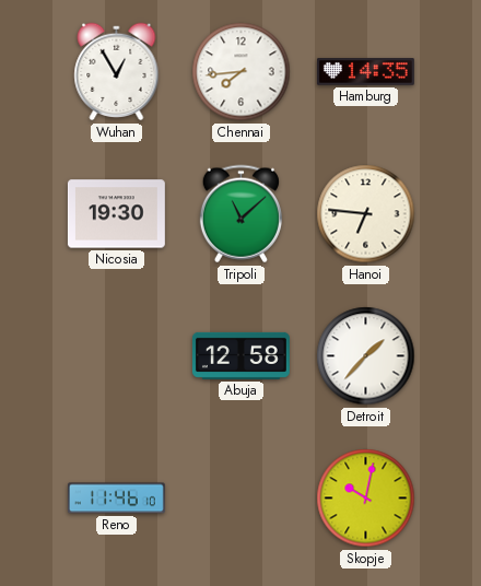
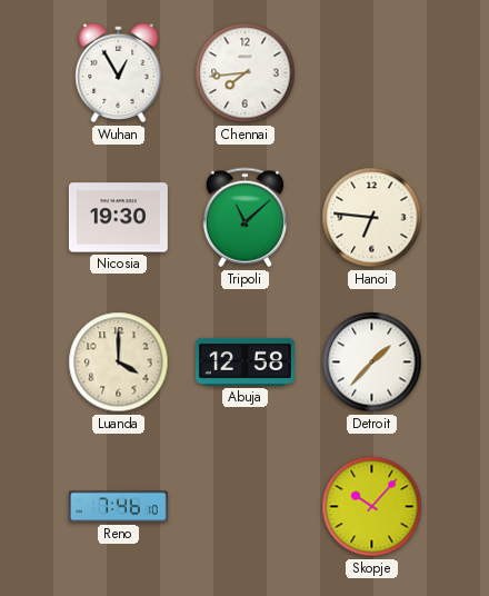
Hamburg: 14:35 -> none (365, 72)
Luanda: none -> 4:00 (119, 362)
Reno: 11:46 -> 7:46 (118, 507)
Skopje: 10:02 -> 10:07 (372, 507)
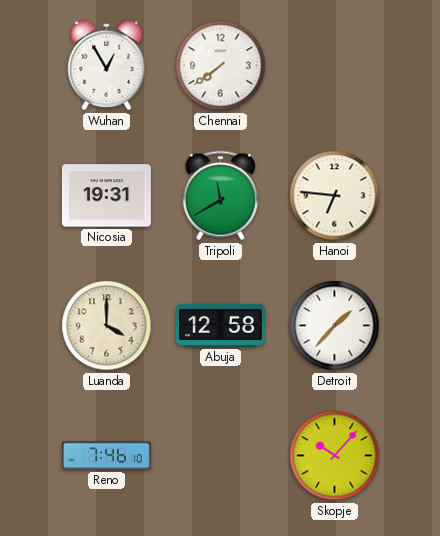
Chennai: 7:44 -> 7:39 (221, 66)
Nicosia: 19:30 -> 19:31 (106, 196)
Tripoli: 11:08 -> 11:40 (220, 196)
